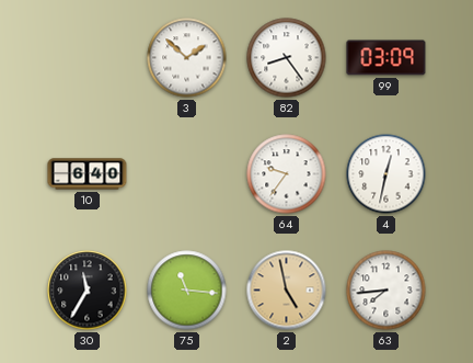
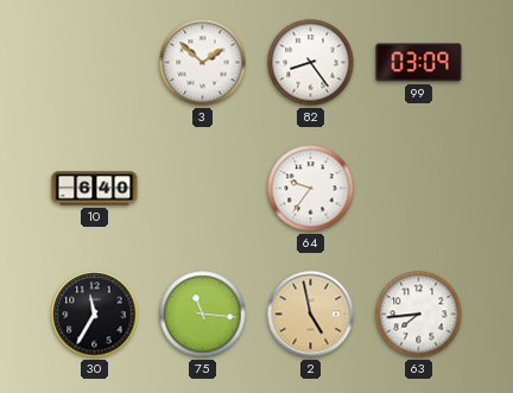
4: 12:32 -> none (387, 174)
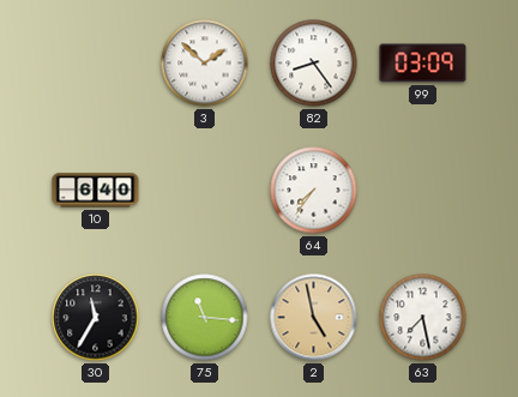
64: 9:36 -> 7:36 (314, 191)
63: 7:44 -> 7:28 (423, 318)
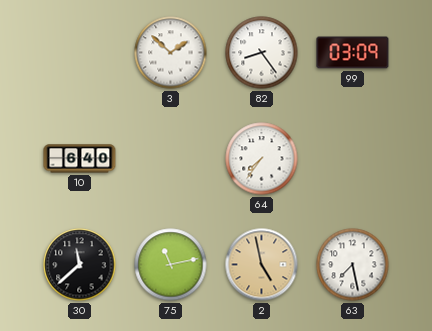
30: 11:35 -> 11:38 (80, 265)
75: 11:16 -> 11:13 (171, 265)
